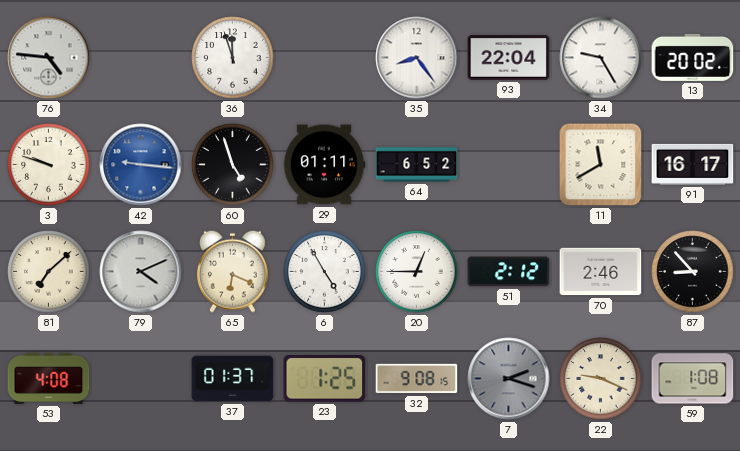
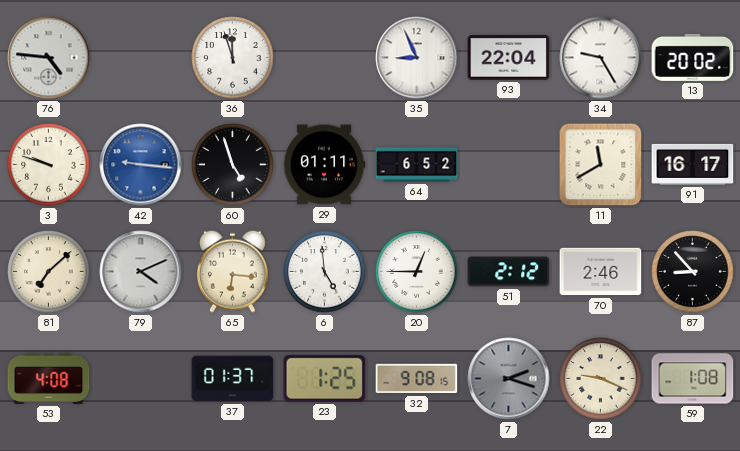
35: 8:24 -> 8:56 (417, 58)
65: 6:19 -> 6:16 (232, 271)
6: 4:55 -> 4:59 (325, 272)
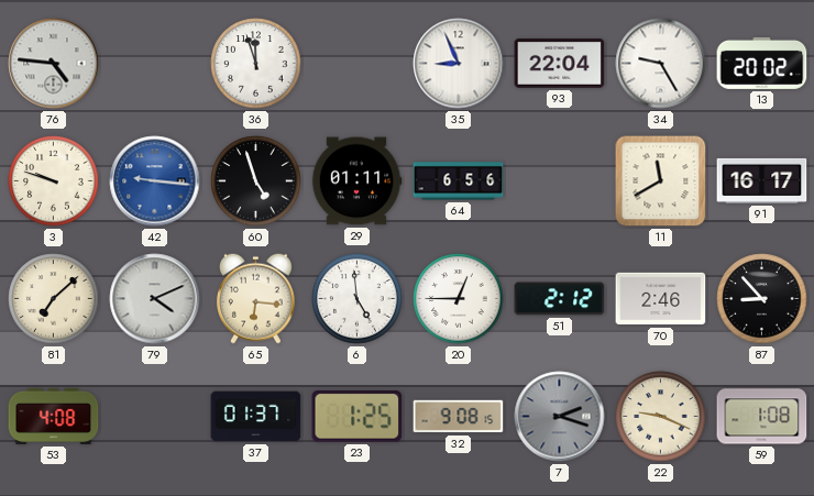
64: 6:52 -> 6:56 (459, 181)
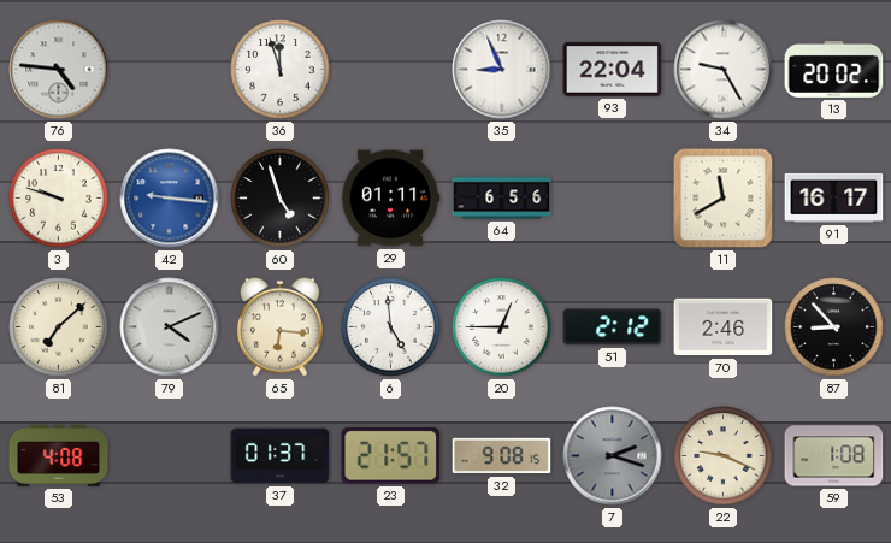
23: 1:25 -> 21:57 (391, 456)
